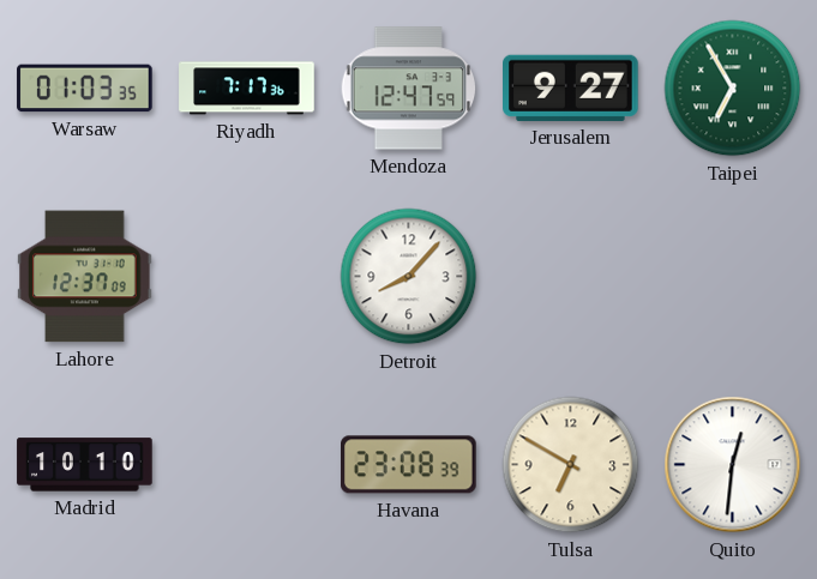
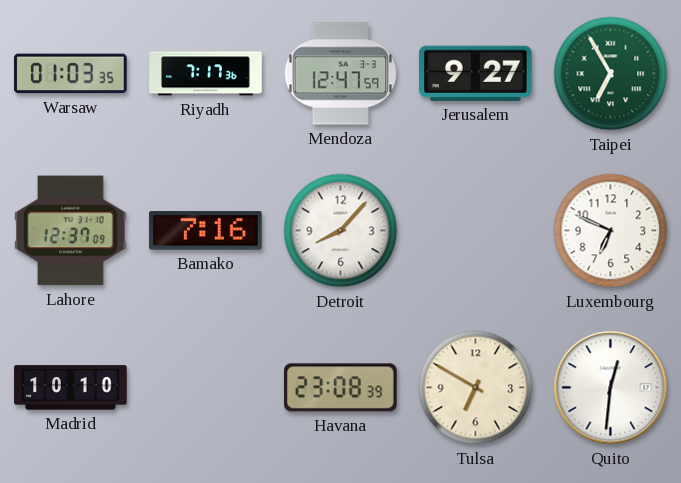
Bamako: none -> 7:16 (206, 231)
Luxembourg: none -> 6:49 (611, 231)
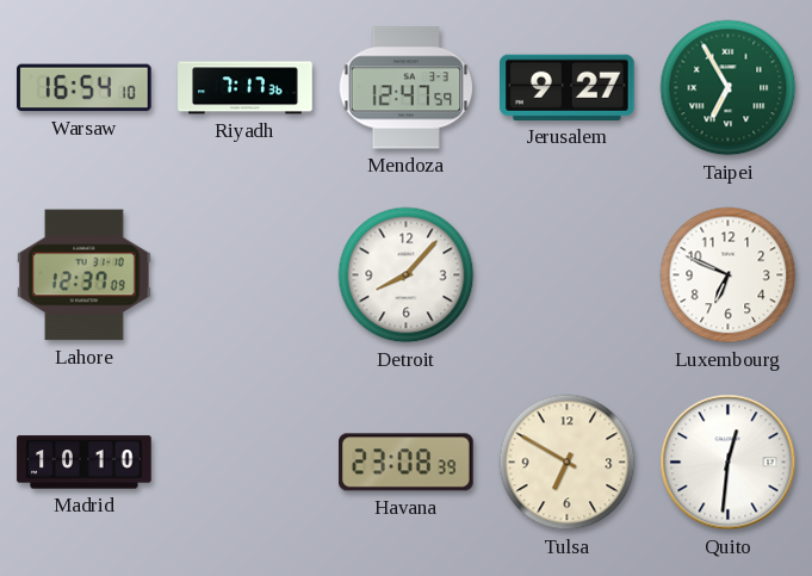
Warsaw: 01:03 -> 16:54 (85, 88)
Bamako: 7:16 -> none (206, 231)
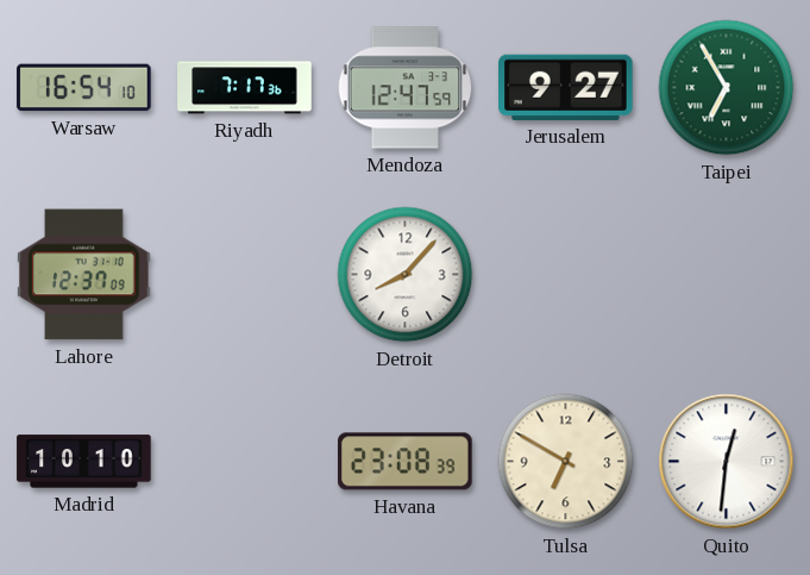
Luxembourg: 6:49 -> none (729, 275)
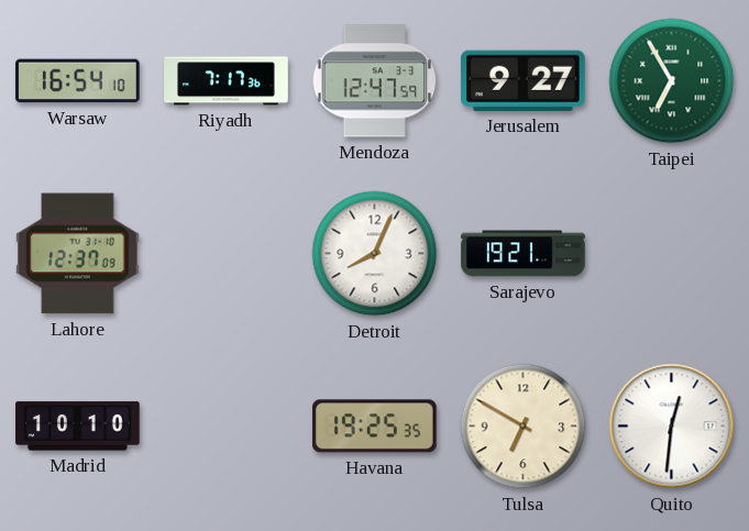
Detroit: 8:07 -> 8:04 (375, 254)
Sarajevo: none -> 19:21 (524, 254)
Havana: 23:08 -> 19:25 (375, 427)
